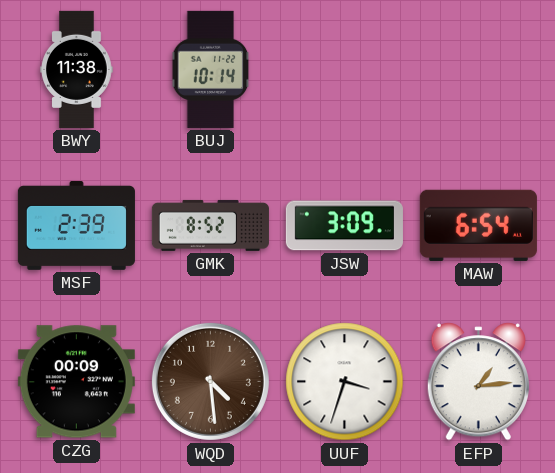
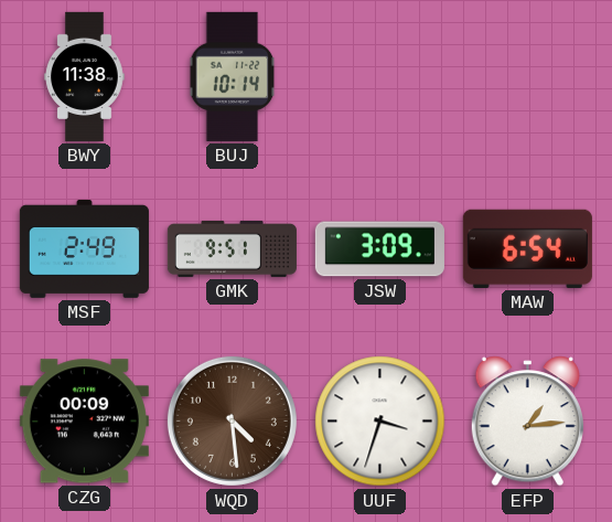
MSF: 2:39 -> 2:49 (84, 248)
GMK: 8:52 -> 9:51 (232, 248)
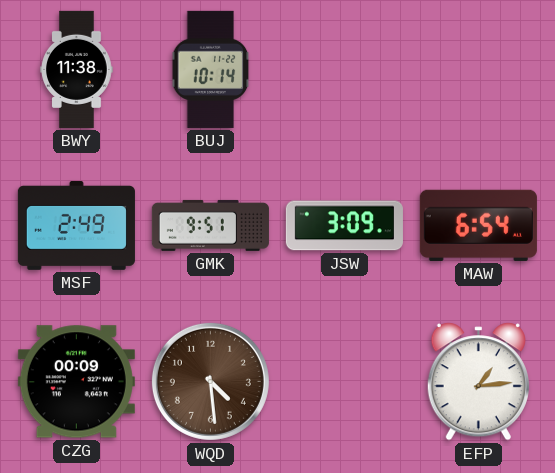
UUF: 3:33 -> none (380, 422)
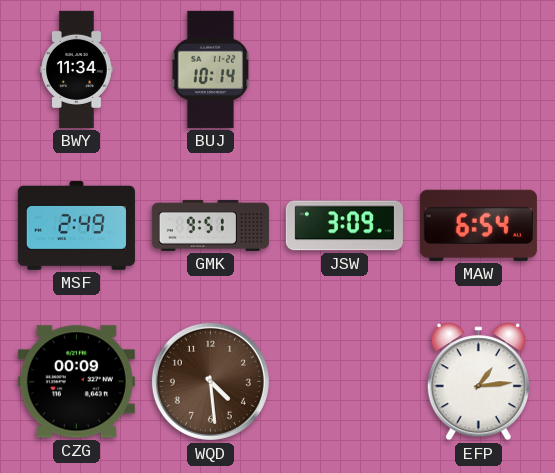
BWY: 11:38 -> 11:34 (77, 69)
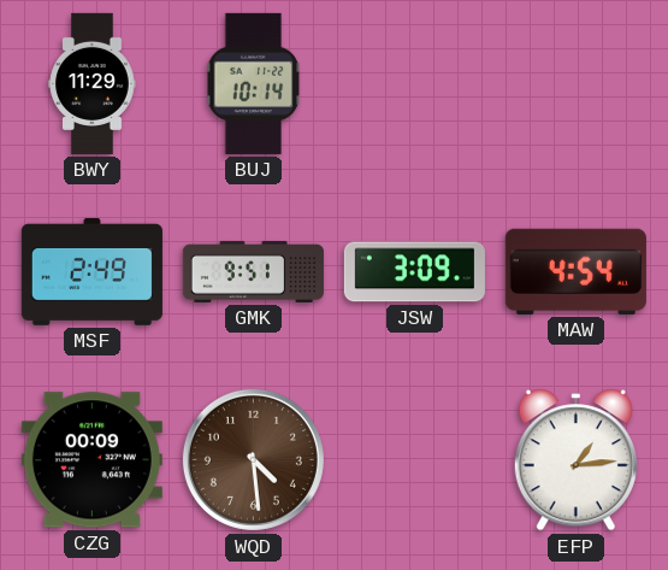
BWY: 11:34 -> 11:29 (93, 83)
MAW: 6:54 -> 4:54 (575, 271)
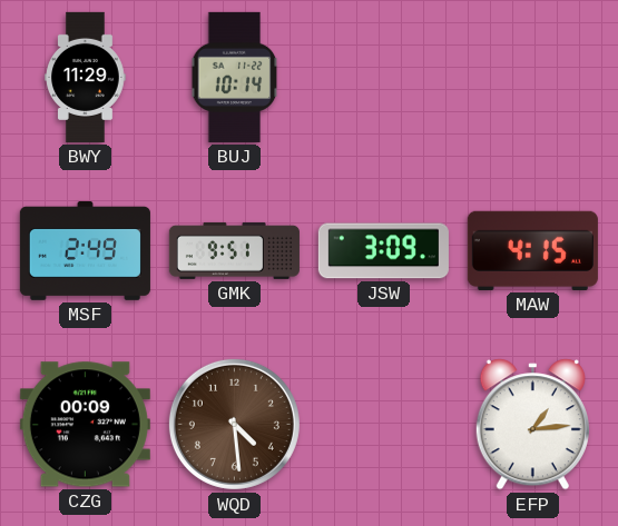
MAW: 4:54 -> 4:15 (532, 250)
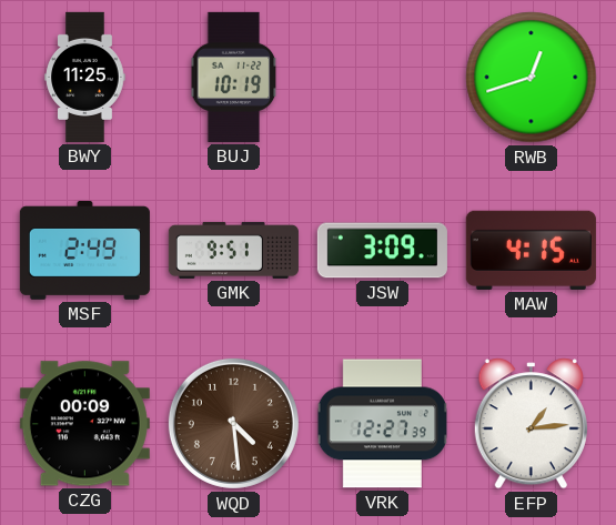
BWY: 11:29 -> 11:25 (85, 77)
BUJ: 10:14 -> 10:19 (234, 77)
RWB: none -> 12:42 (532, 78)
VRK: none -> 12:27 (382, 424)
